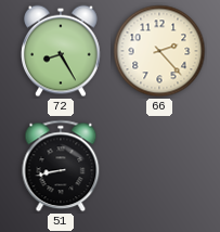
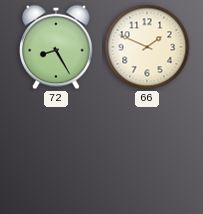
66: 2:23 -> 1:49 (147, 47)
51: 8:43 -> none (61, 166)
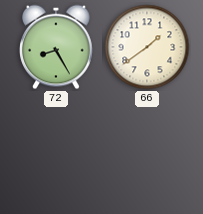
66: 1:49 -> 1:39 (147, 47)
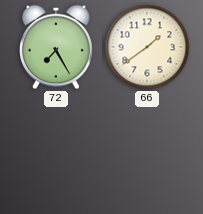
72: 8:25 -> 7:25 (57, 47)
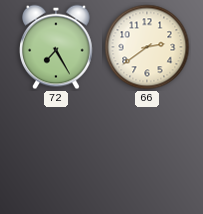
66: 1:39 -> 2:39 (147, 47)
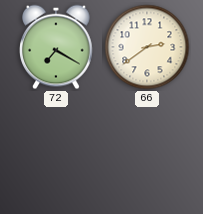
72: 7:25 -> 7:20 (57, 47)
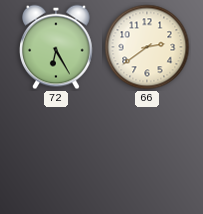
72: 7:20 -> 6:25 (57, 47)
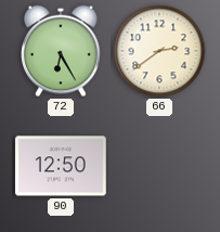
90: none -> 12:50 (61, 166)
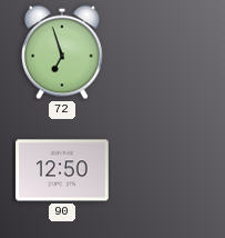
72: 6:25 -> 6:57 (63, 52)
66: 2:39 -> none (159, 51)
